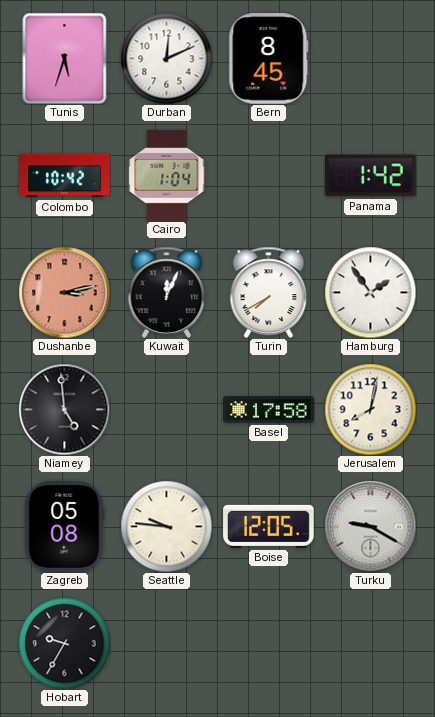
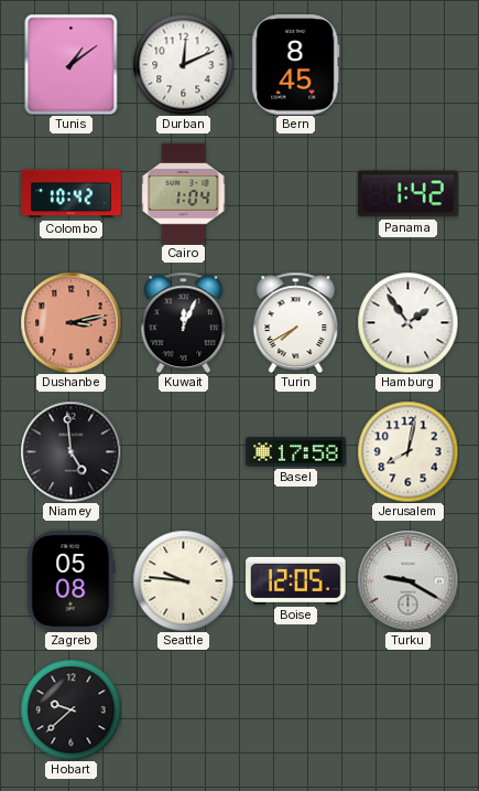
Tunis: 5:33 -> 1:09 (72, 64)
Hobart: 9:35 -> 9:38 (70, 709)
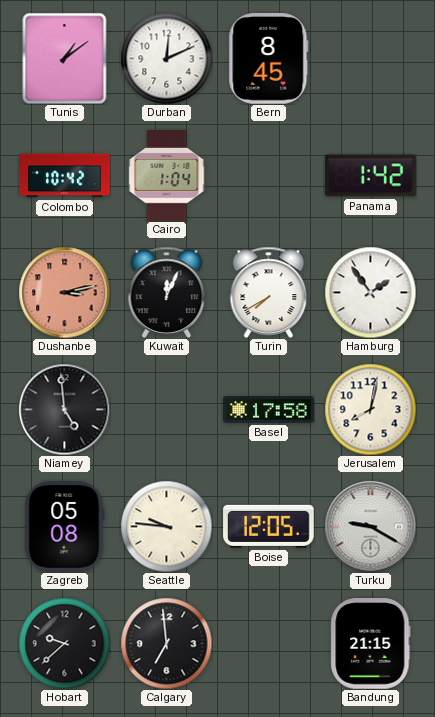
Calgary: none -> 6:59 (166, 643)
Bandung: none -> 21:15 (371, 644)
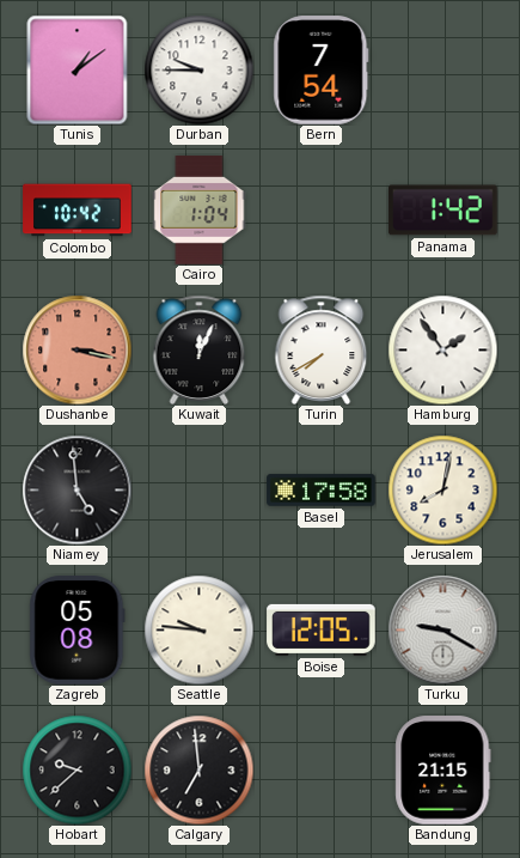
Durban: 12:11 -> 9:45 (198, 69)
Bern: 8:45 -> 7:54 (322, 71)
Dushanbe: 3:13 -> 3:17 (77, 349)
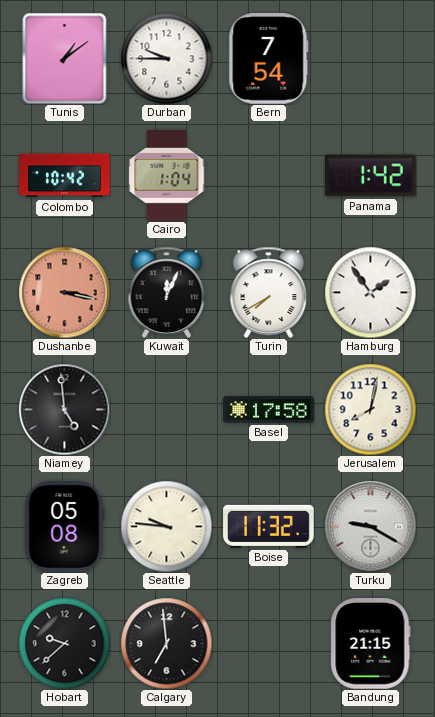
Boise: 12:05 -> 11:32 (269, 526)
